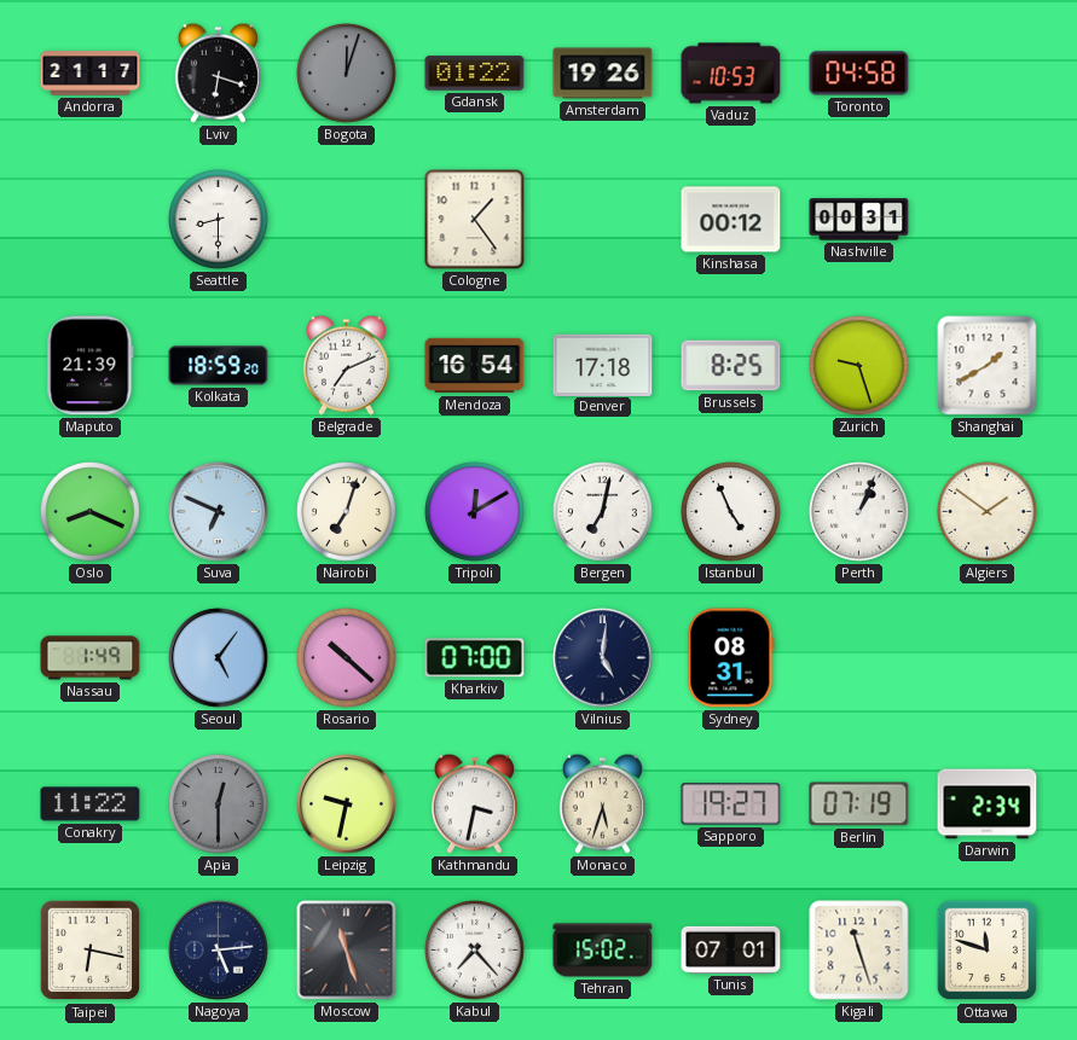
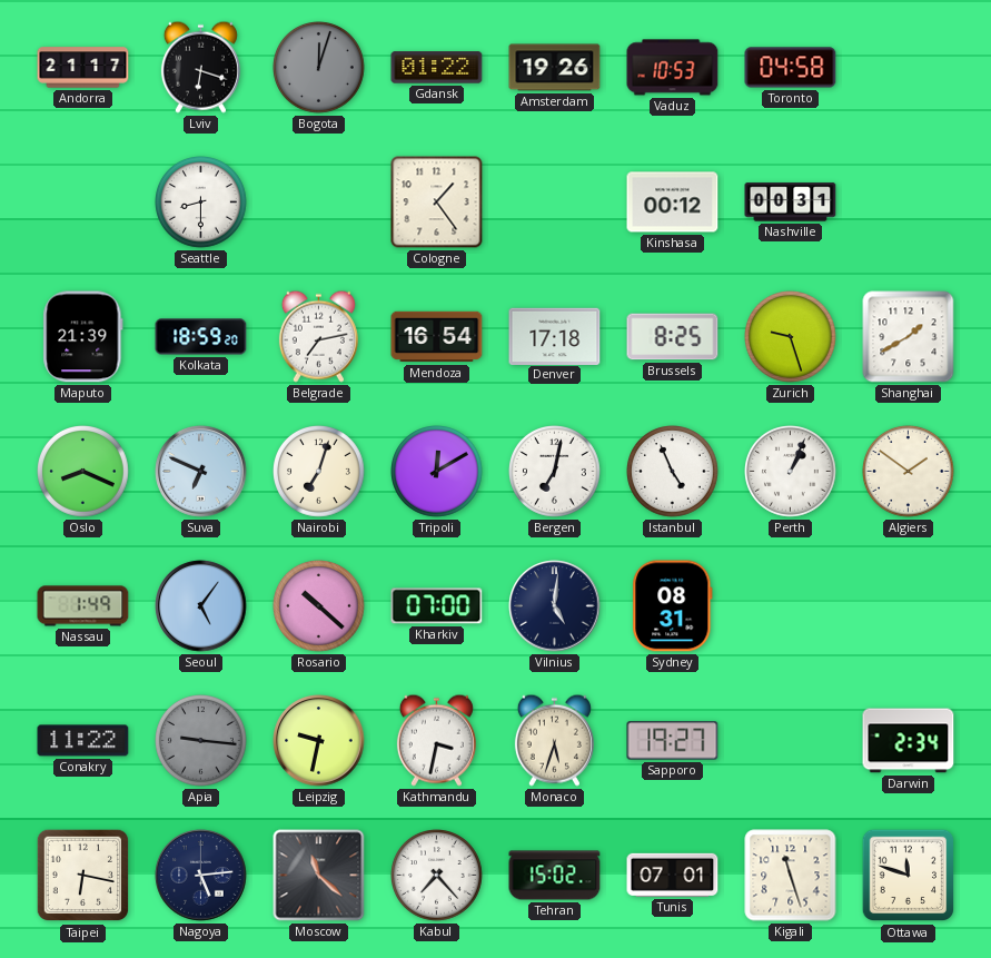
Belgrade: 7:11 -> 7:13 (318, 336)
Apia: 12:30 -> 9:16 (201, 741)
Berlin: 07:19 -> none (859, 804)
Moscow: 11:27 -> 11:22 (319, 876)
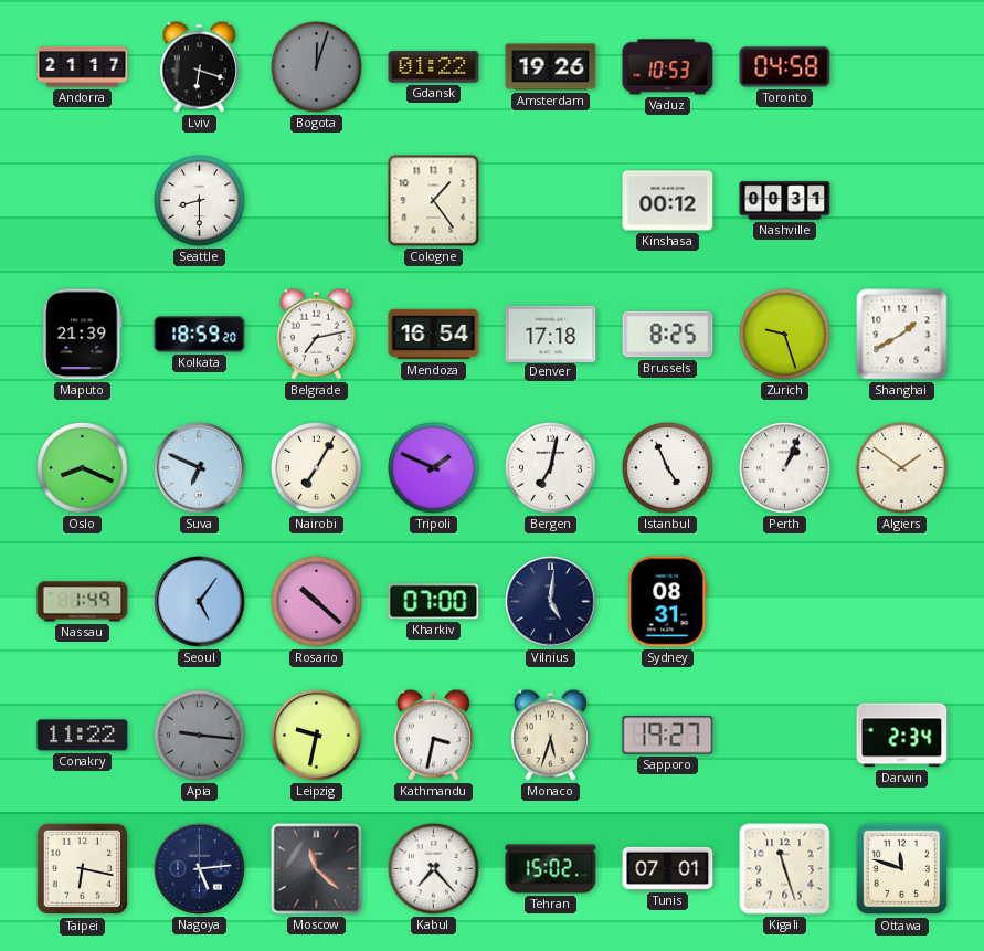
Nairobi: 7:03 -> 7:05 (317, 468)
Tripoli: 12:10 -> 1:49 (434, 468)
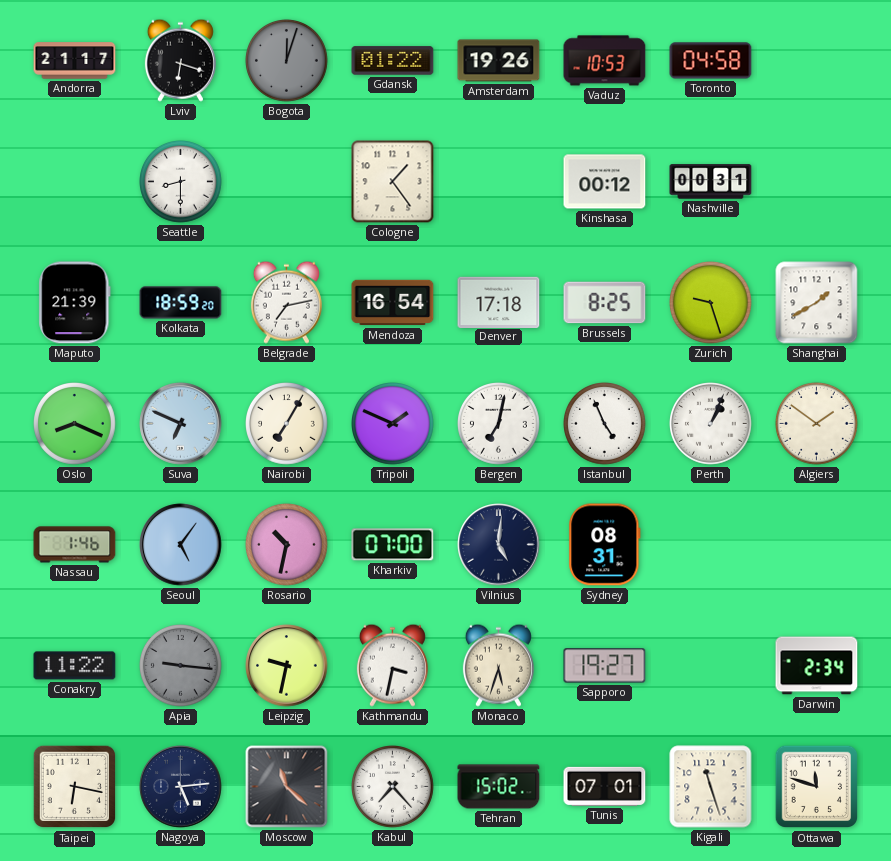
Nassau: 1:49 -> 1:46 (75, 545)
Rosario: 10:22 -> 10:32 (287, 545)
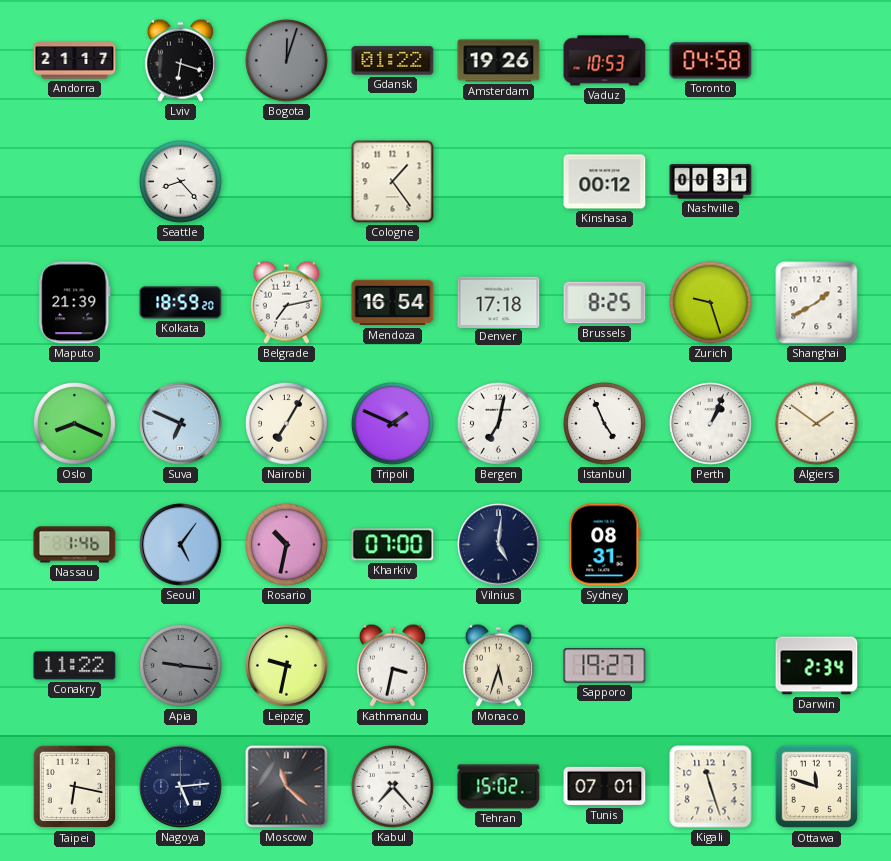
Seattle: 8:30 -> 8:23 (181, 182)
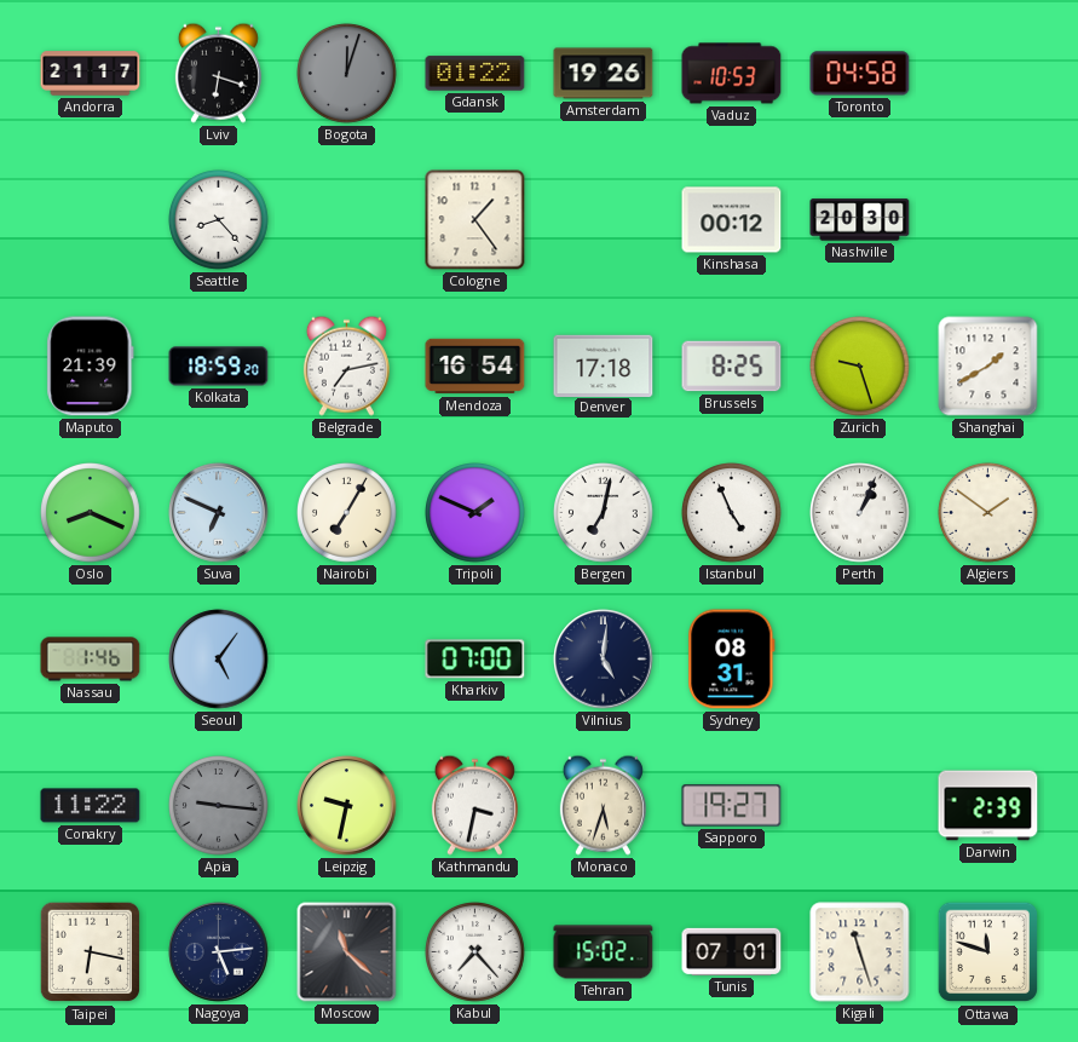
Nashville: 00:31 -> 20:30 (860, 220)
Rosario: 10:32 -> none (287, 545)
Darwin: 2:34 -> 2:39 (988, 806)
